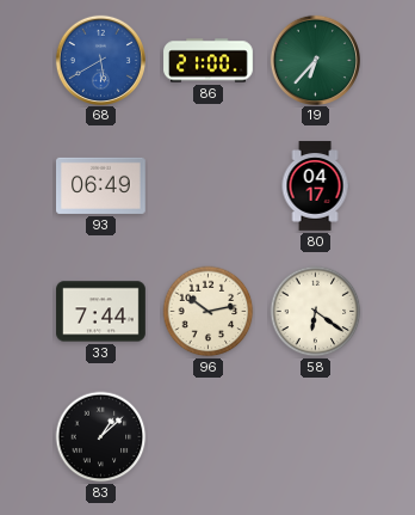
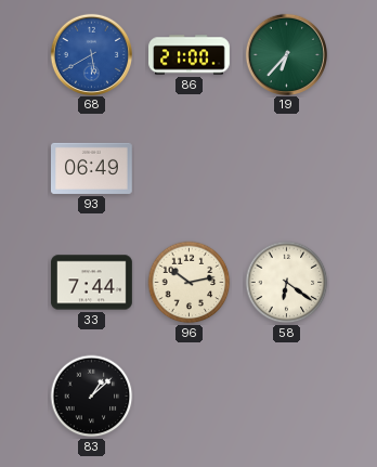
80: 04:17 -> none (315, 186)
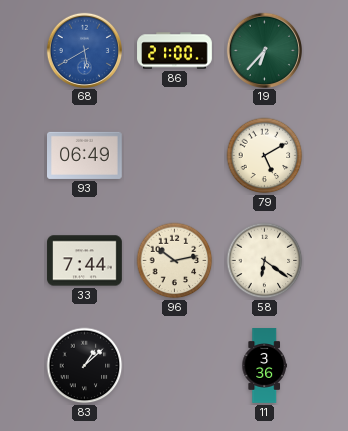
79: none -> 5:10 (265, 156)
11: none -> 3:36 (264, 366)
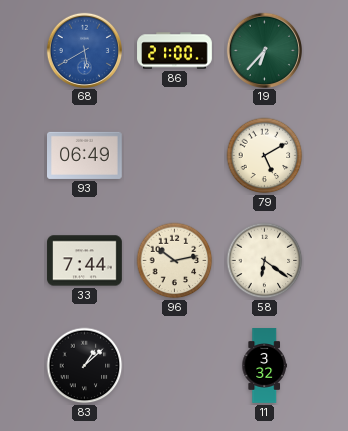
11: 3:36 -> 3:32 (264, 366)
